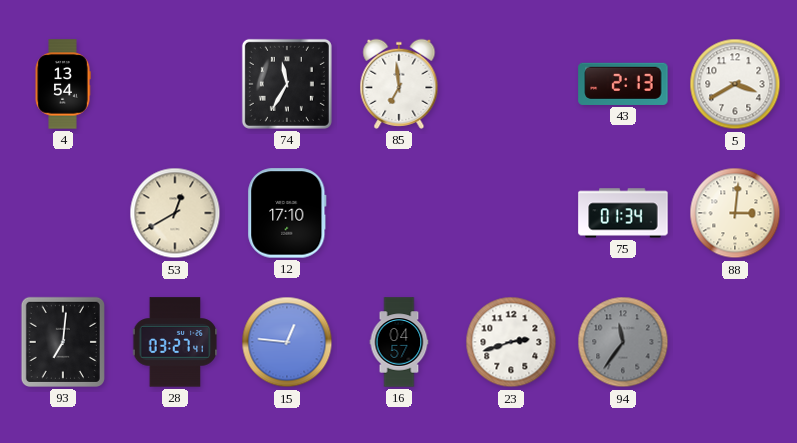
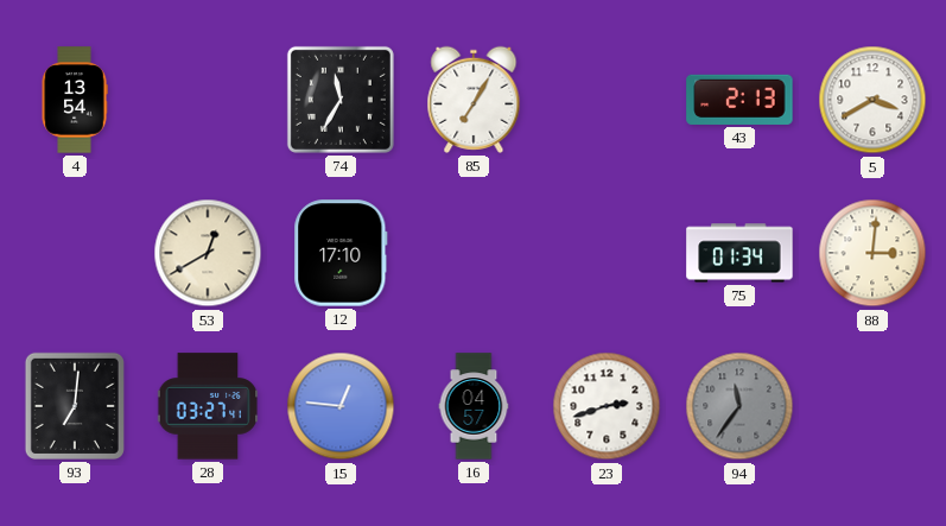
85: 6:59 -> 7:05 (474, 100)
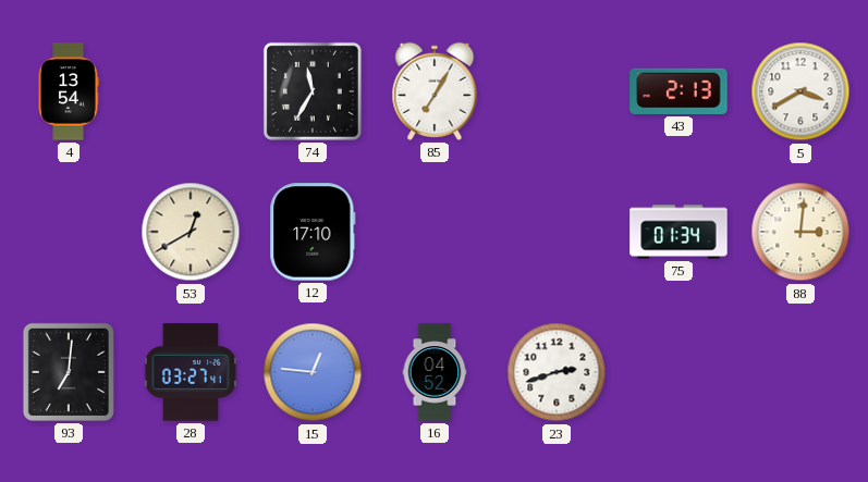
16: 04:57 -> 04:52 (435, 372)
94: 11:36 -> none (739, 406)
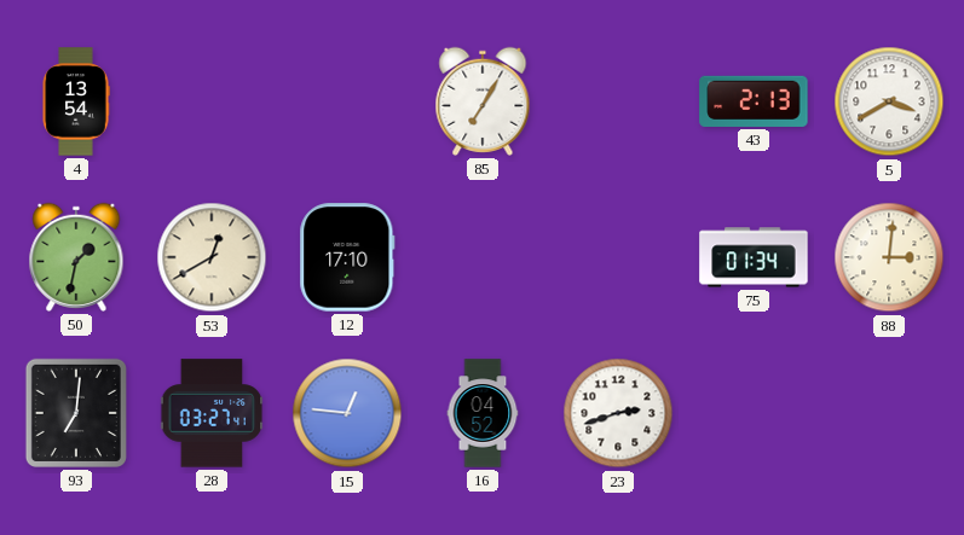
74: 11:35 -> none (313, 91)
50: none -> 1:32 (76, 257)
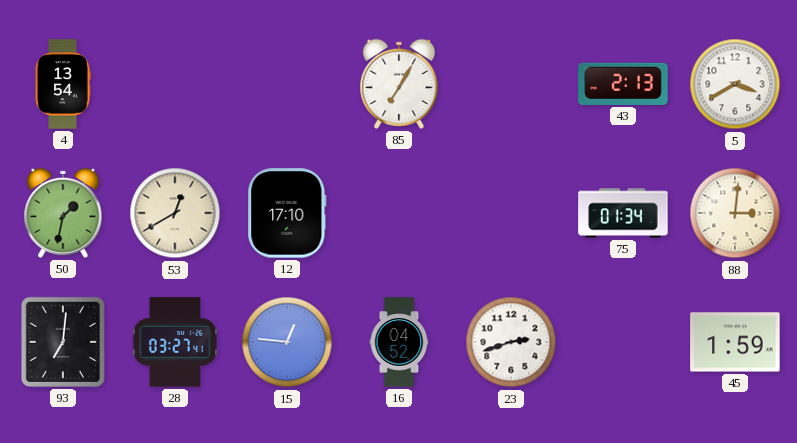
45: none -> 1:59 (735, 342)
